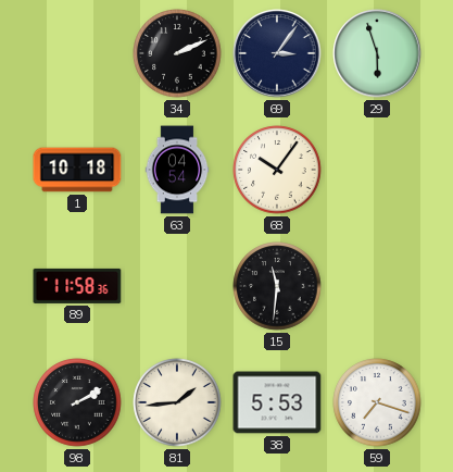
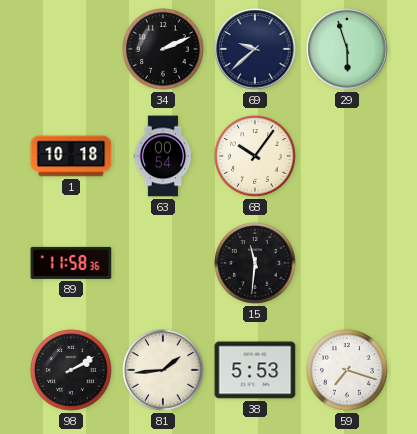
69: 3:06 -> 9:38 (255, 49)
63: 04:54 -> 00:54 (163, 156)
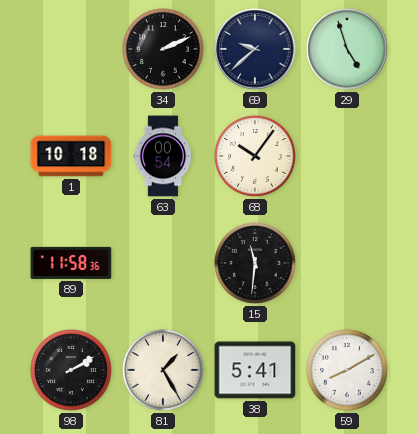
29: 5:57 -> 4:57 (347, 49)
81: 1:44 -> 1:25 (163, 370)
38: 5:53 -> 5:41 (255, 370)
59: 7:18 -> 8:10 (347, 370)
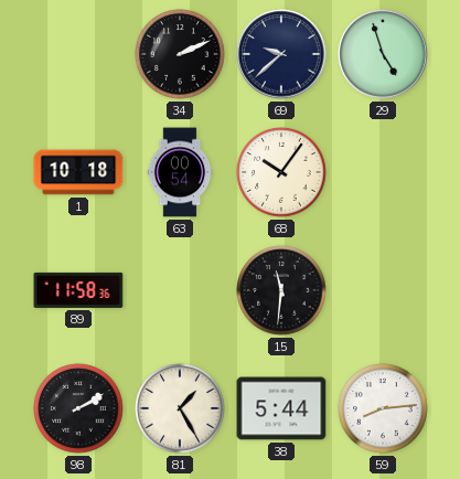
38: 5:41 -> 5:44 (281, 408)
59: 8:10 -> 8:14 (383, 408)
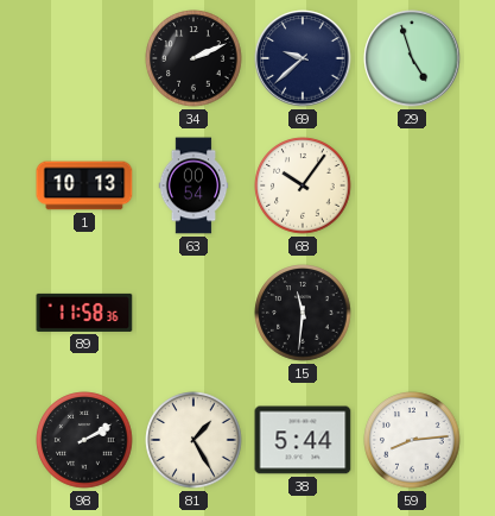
1: 10:18 -> 10:13 (84, 185)
